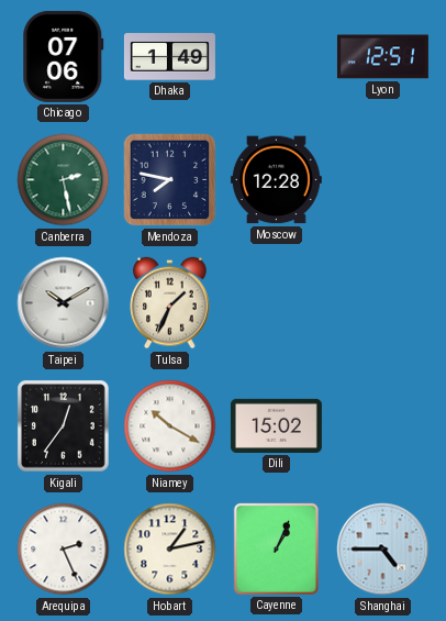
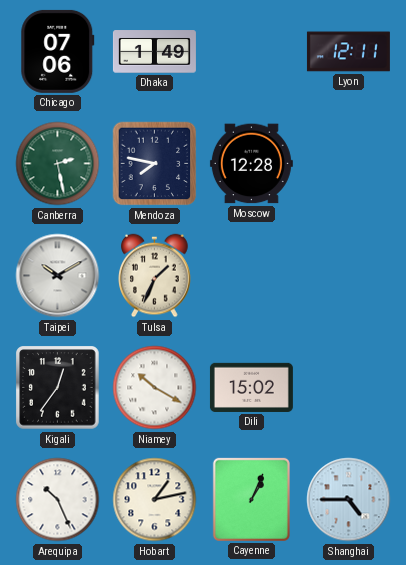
Lyon: 12:51 -> 12:11 (348, 52)
Arequipa: 2:26 -> 10:26 (58, 500)
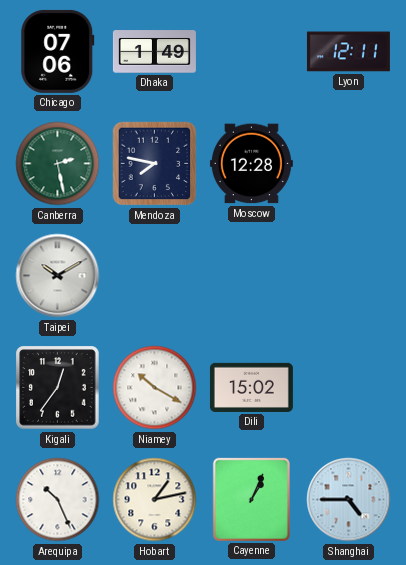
Tulsa: 1:34 -> none (155, 276)
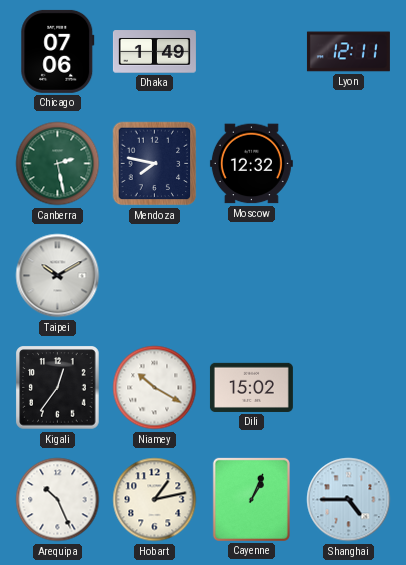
Moscow: 12:28 -> 12:32 (251, 164)
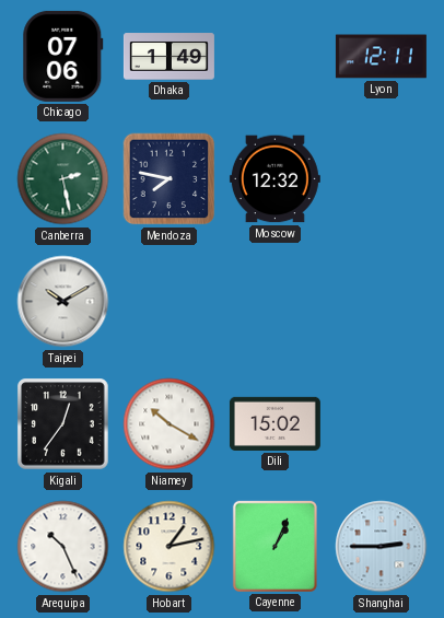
Shanghai: 4:45 -> 2:45 (382, 547)
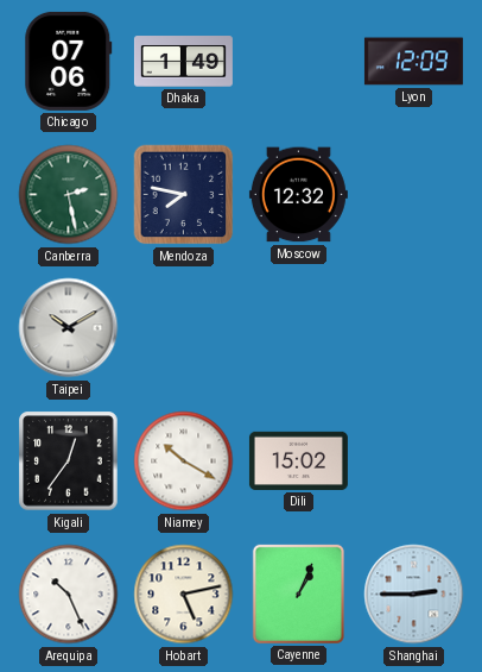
Lyon: 12:11 -> 12:09 (413, 62)
Hobart: 1:13 -> 5:13 (184, 595)
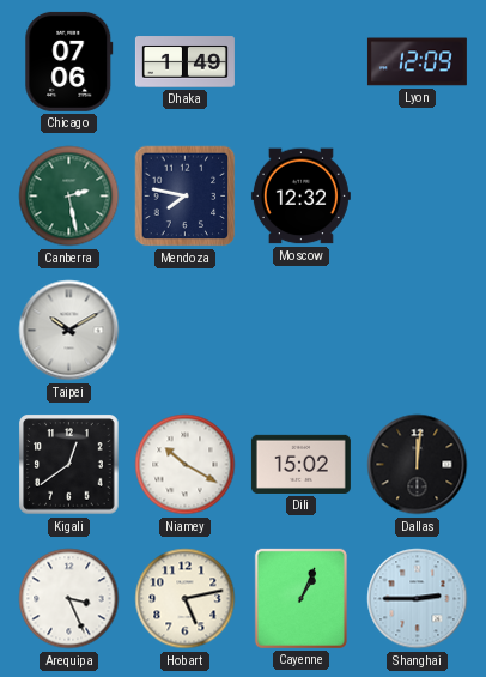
Kigali: 12:36 -> 12:39 (69, 465)
Dallas: none -> 12:01 (418, 465)
Arequipa: 10:26 -> 3:26 (69, 599)
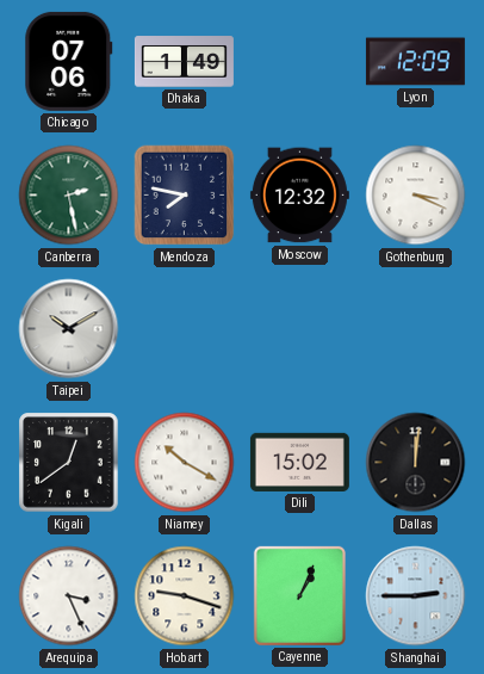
Gothenburg: none -> 3:19 (416, 196)
Hobart: 5:13 -> 9:18 (185, 596)
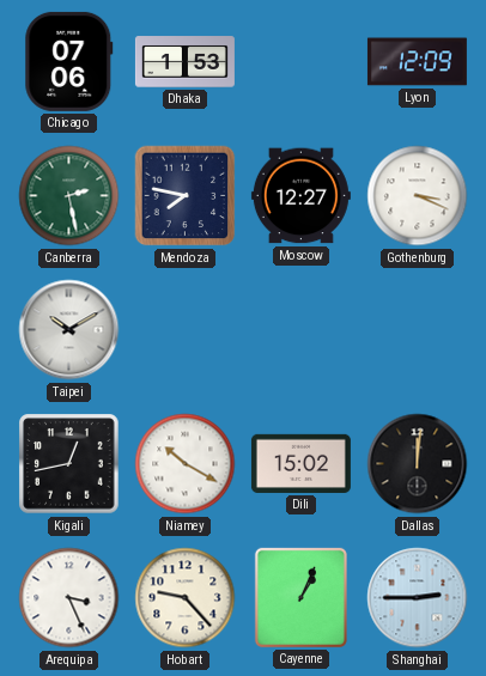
Dhaka: 1:49 -> 1:53 (184, 62)
Moscow: 12:32 -> 12:27 (300, 196)
Kigali: 12:39 -> 12:43 (69, 464)
Hobart: 9:18 -> 9:23 (186, 598)
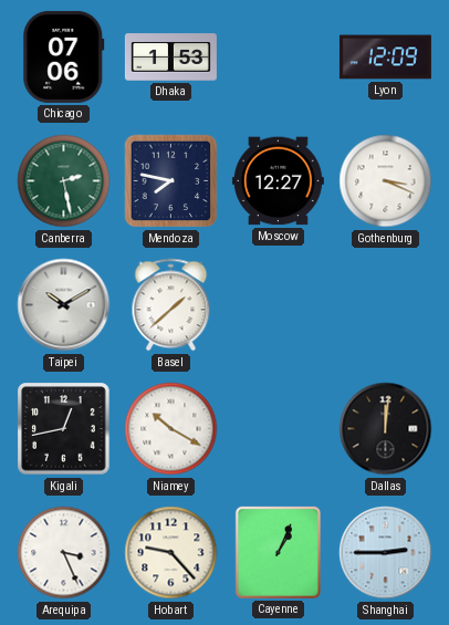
Basel: none -> 1:38 (171, 305)
Dili: 15:02 -> none (300, 463)
